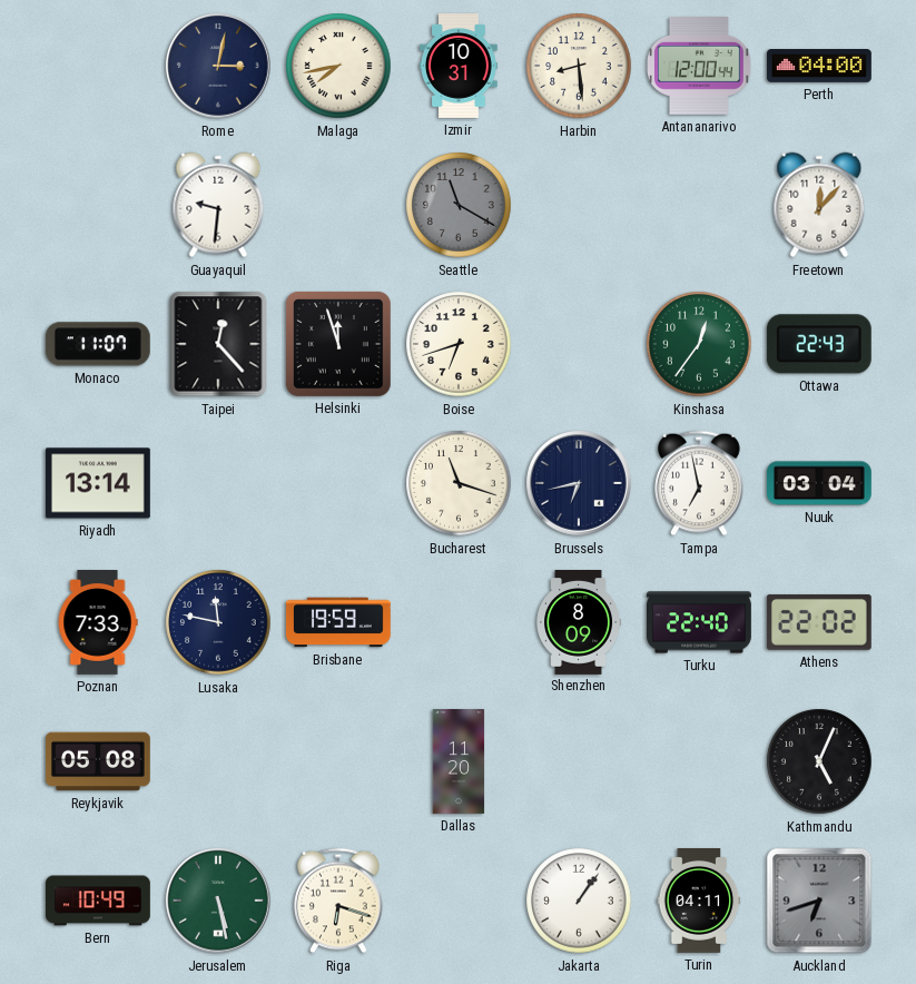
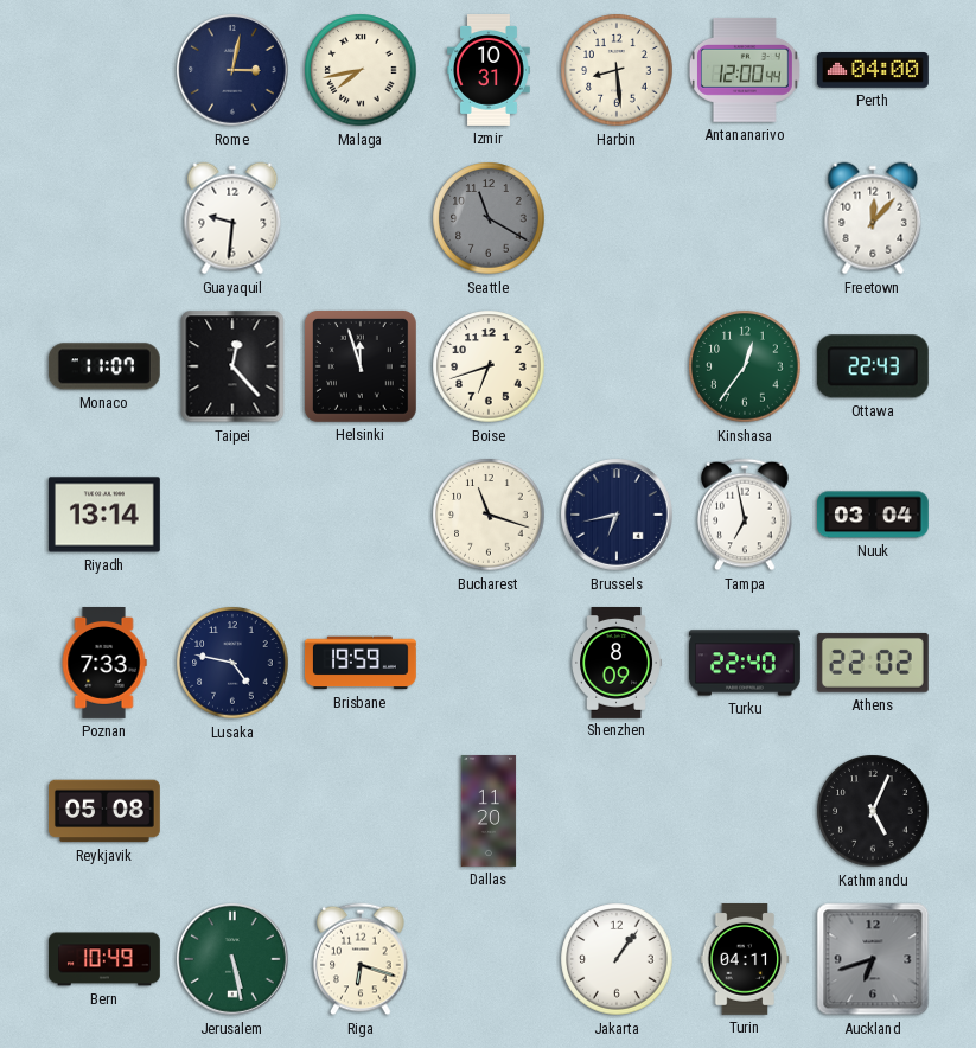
Lusaka: 11:47 -> 4:47 (232, 663)
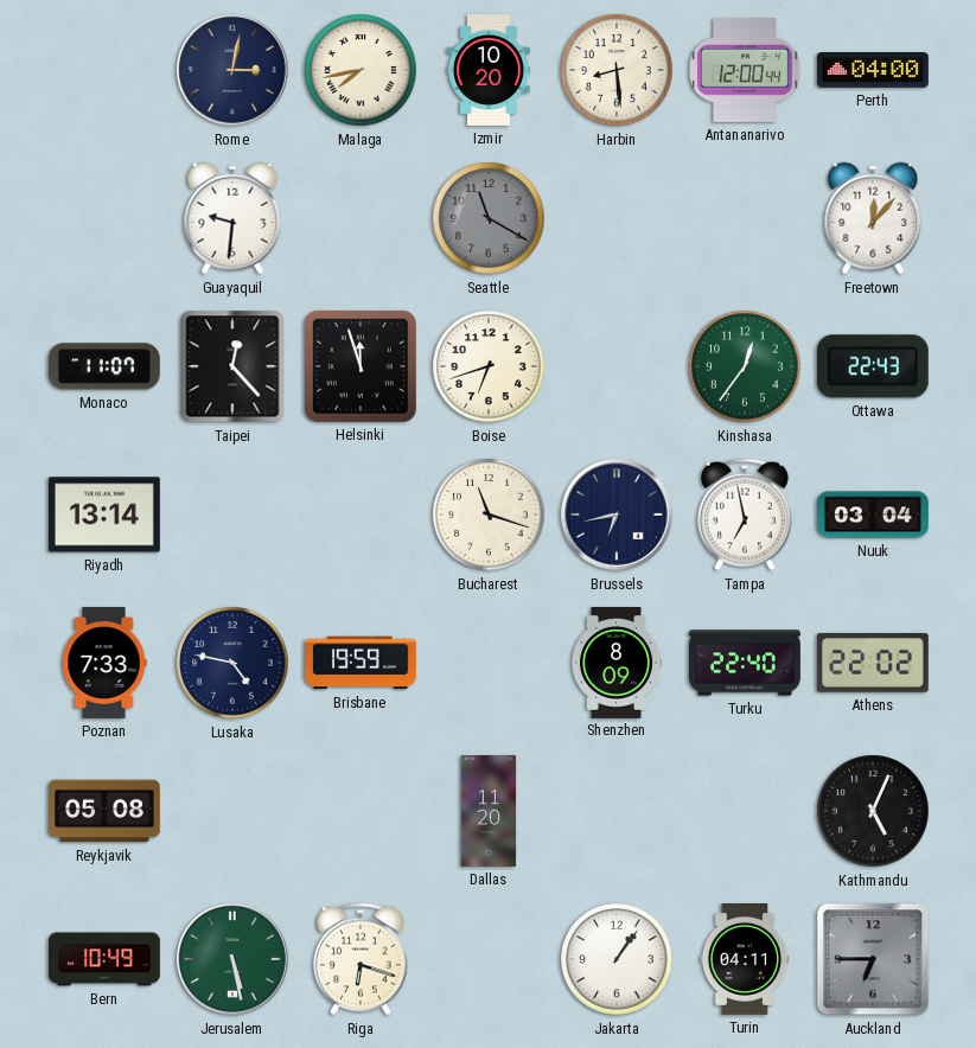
Izmir: 10:31 -> 10:20 (489, 71)
Auckland: 6:42 -> 6:45 (873, 959)
